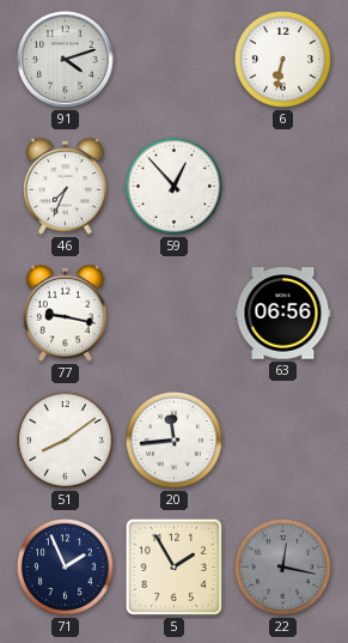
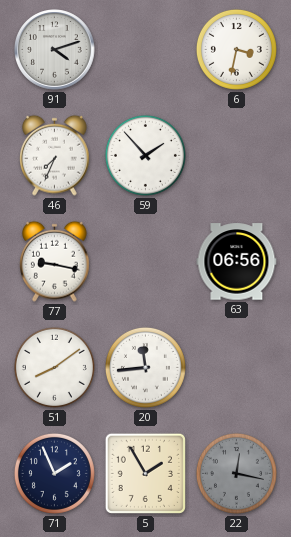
6: 6:32 -> 3:32 (236, 49)
59: 12:53 -> 1:53 (145, 155)
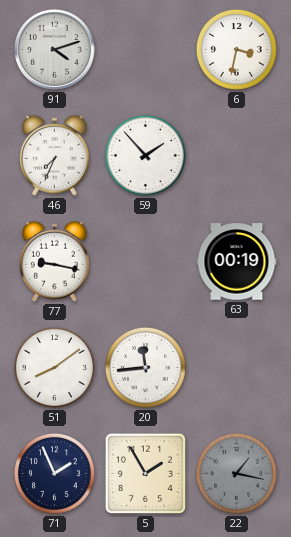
63: 06:56 -> 00:19 (237, 262)
22: 12:17 -> 1:17 (236, 473)
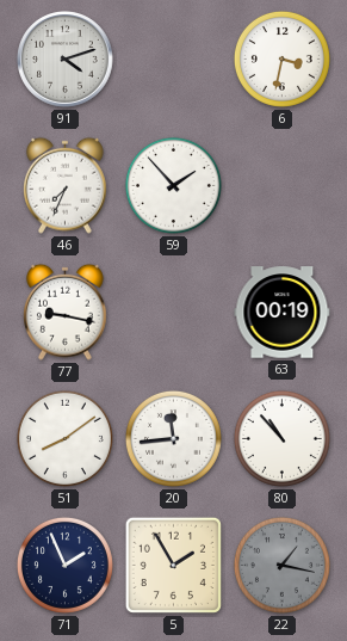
80: none -> 10:53 (281, 438)
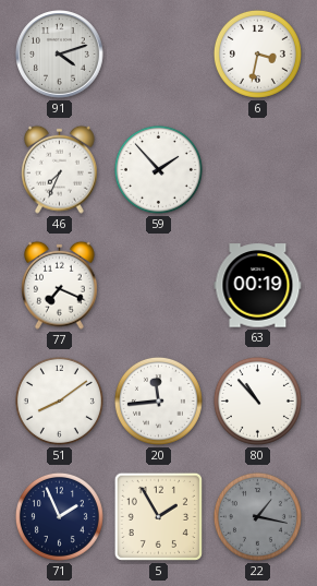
77: 9:17 -> 7:19 (60, 285)
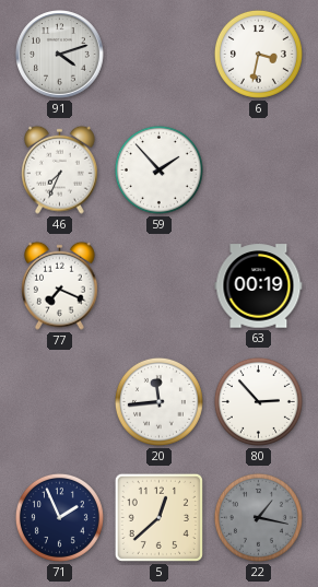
51: 8:09 -> none (59, 400)
80: 10:53 -> 2:53 (258, 401)
5: 1:55 -> 12:38 (158, 517)
